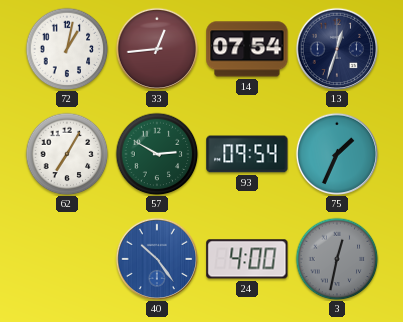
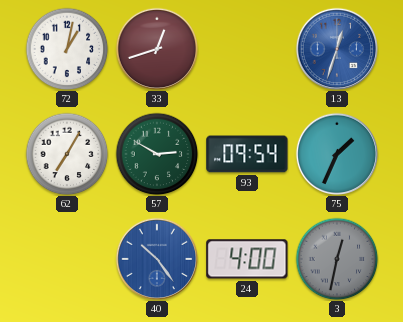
33: 12:44 -> 12:42 (157, 49)
14: 07:54 -> none (247, 49)
13 dial: navy -> blue (337, 49)
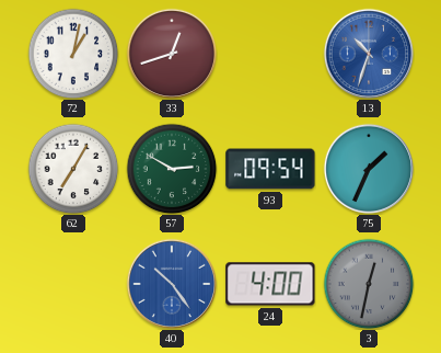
13: 12:33 -> 10:33 (369, 54)
